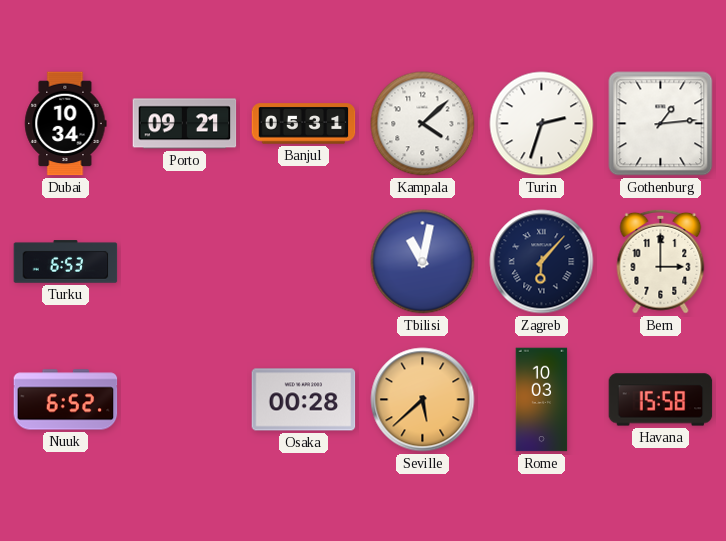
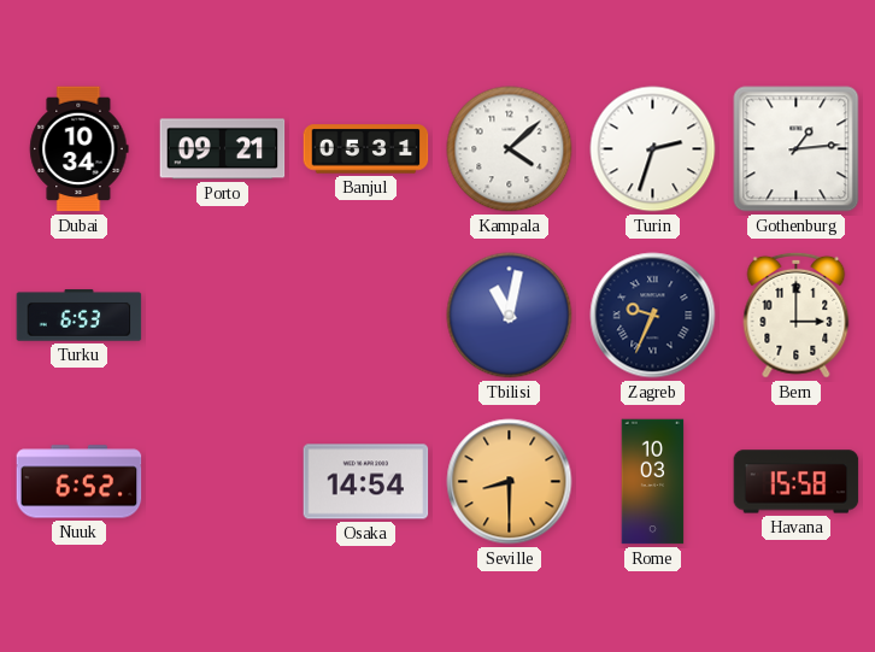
Zagreb: 6:07 -> 9:34 (653, 316)
Osaka: 00:28 -> 14:54 (366, 482)
Seville: 5:38 -> 8:30 (510, 482)
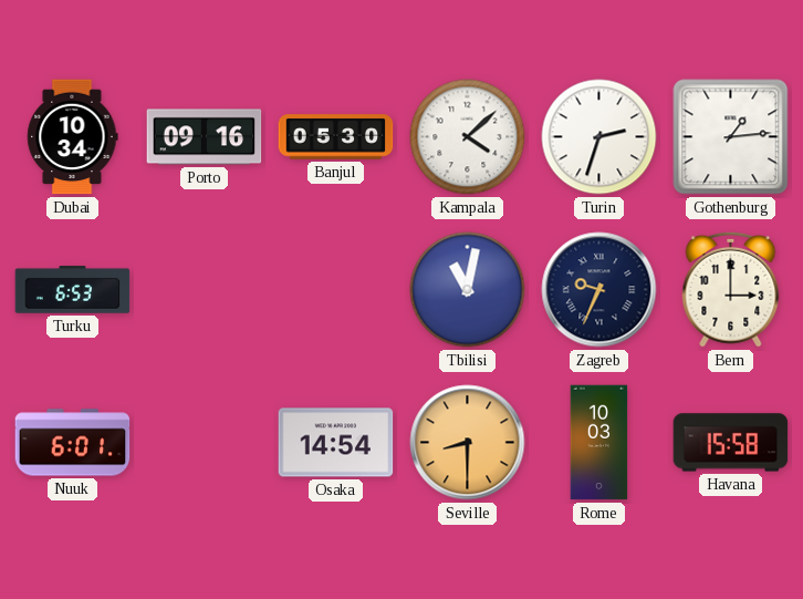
Porto: 09:21 -> 09:16 (205, 137)
Banjul: 05:31 -> 05:30 (336, 137)
Nuuk: 6:52 -> 6:01 (73, 443)
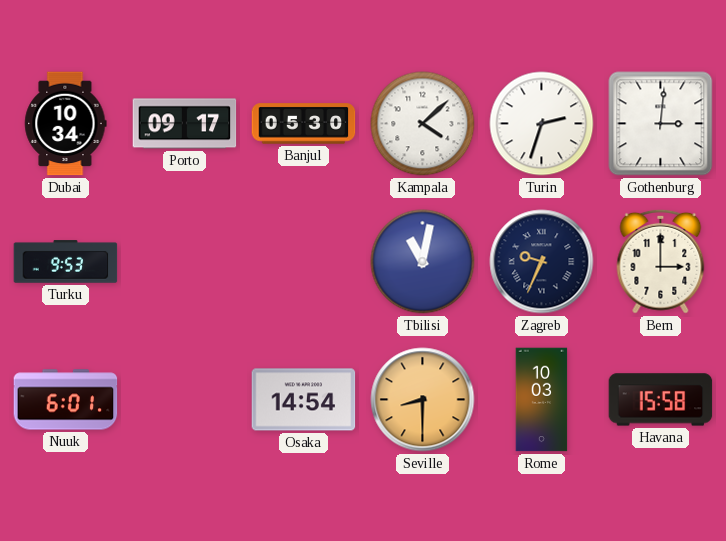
Porto: 09:16 -> 09:17 (185, 124)
Gothenburg: 1:14 -> 3:01 (661, 124)
Turku: 6:53 -> 9:53 (66, 262)
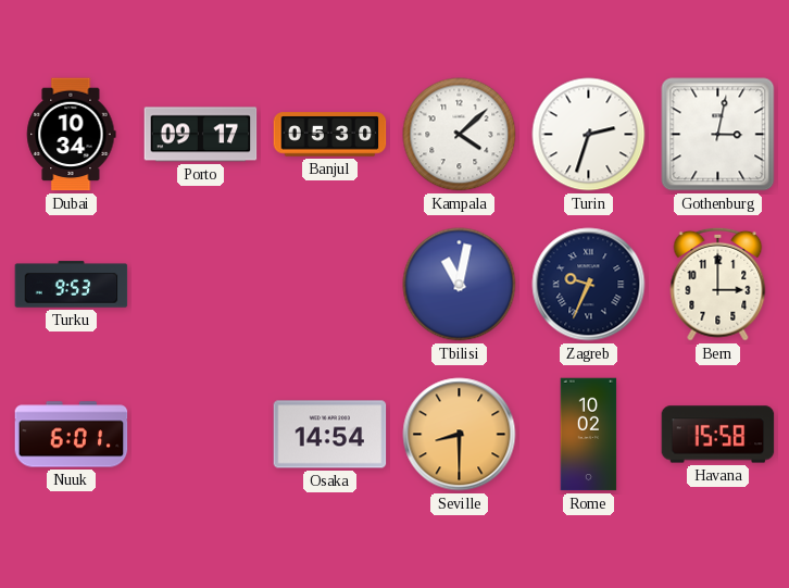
Gothenburg: 3:01 -> 3:02 (718, 135)
Rome: 10:03 -> 10:02 (589, 435)
